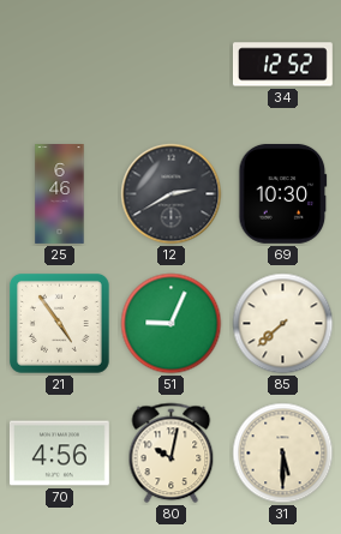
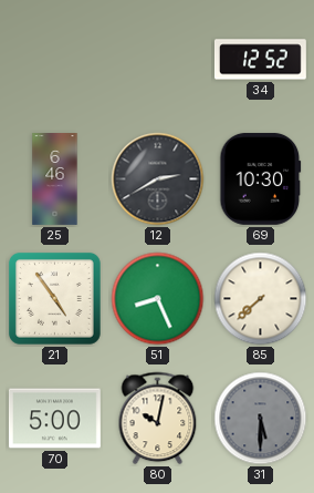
51: 9:04 -> 8:26 (158, 299)
70: 4:56 -> 5:00 (54, 419)
31 dial: cream -> grey (261, 419)
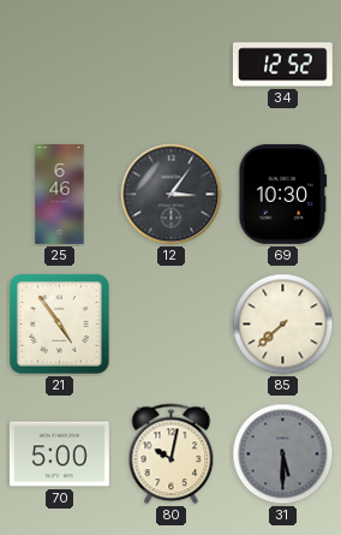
12: 2:40 -> 3:06 (172, 195)
51: 8:26 -> none (158, 299)
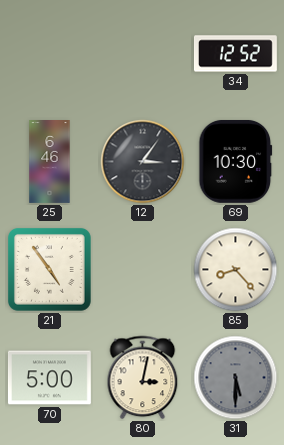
85: 7:38 -> 8:23 (236, 270)
80: 10:02 -> 3:02 (143, 378)
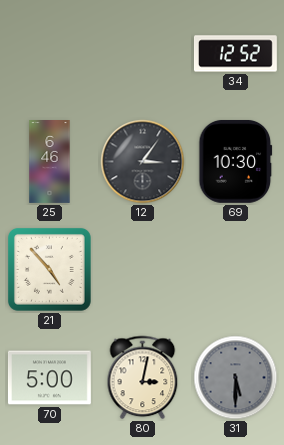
21: 4:54 -> 4:53 (49, 269)
85: 8:23 -> none (236, 270)
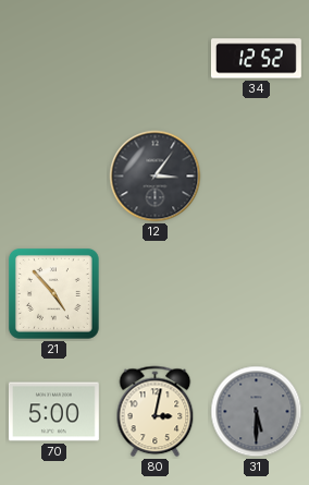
25: 6:46 -> none (50, 162)
69: 10:30 -> none (236, 161)
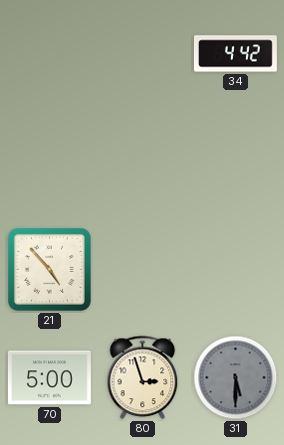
34: 12:52 -> 4:42 (235, 54)
12: 3:06 -> none (156, 177)
80: 3:02 -> 2:57 (143, 378)
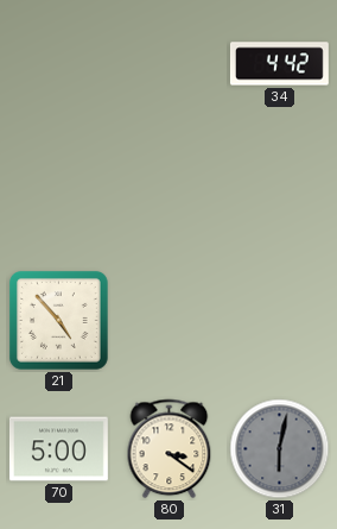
80: 2:57 -> 3:21 (170, 449)
31: 5:30 -> 6:02 (280, 449)
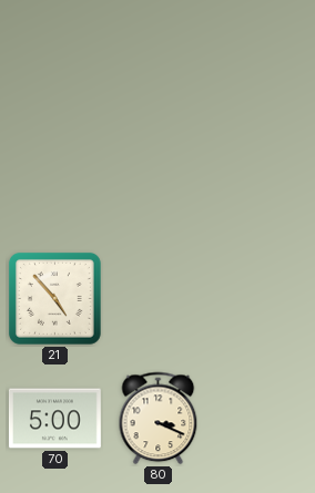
34: 4:42 -> none (279, 64)
80: 3:21 -> 3:19 (159, 419)
31: 6:02 -> none (280, 449)
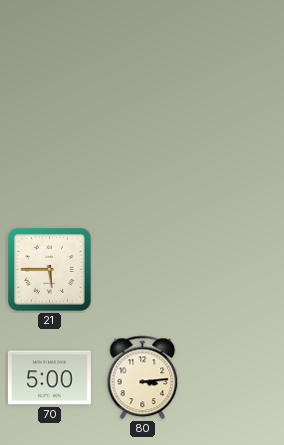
21: 4:53 -> 5:45 (49, 269)
80: 3:19 -> 3:14 (143, 378)
